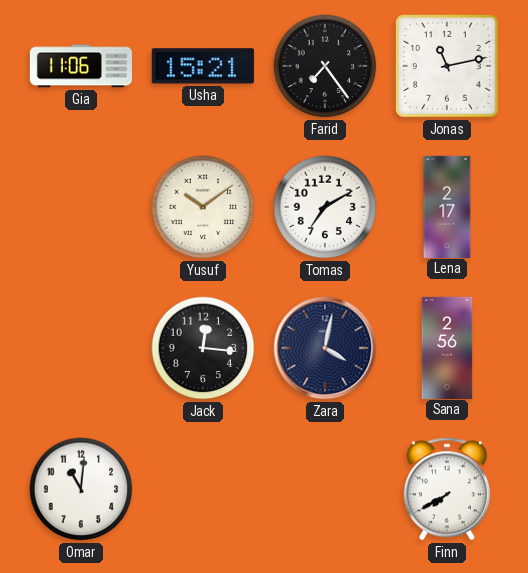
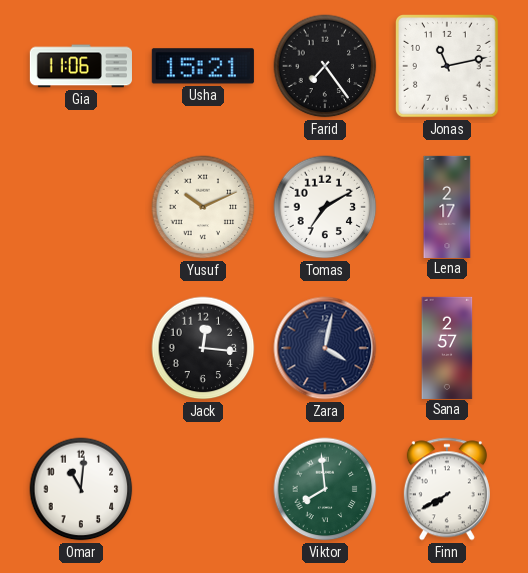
Yusuf: 10:09 -> 10:11 (203, 207)
Sana: 2:56 -> 2:57 (447, 347)
Viktor: none -> 7:59 (325, 489)
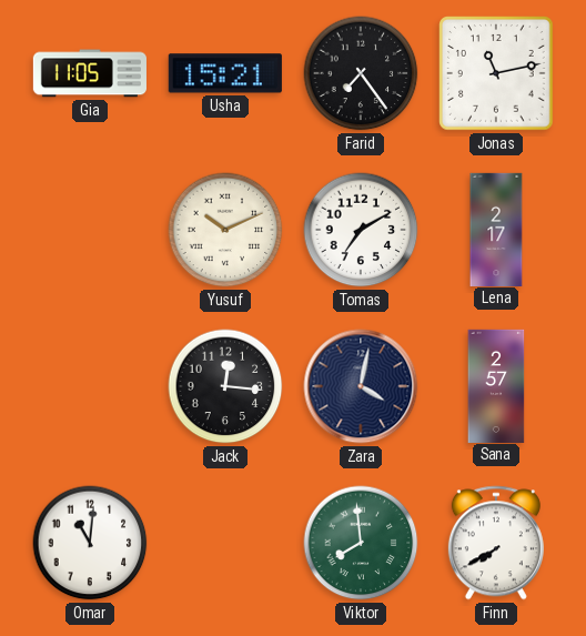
Gia: 11:06 -> 11:05 (90, 73)
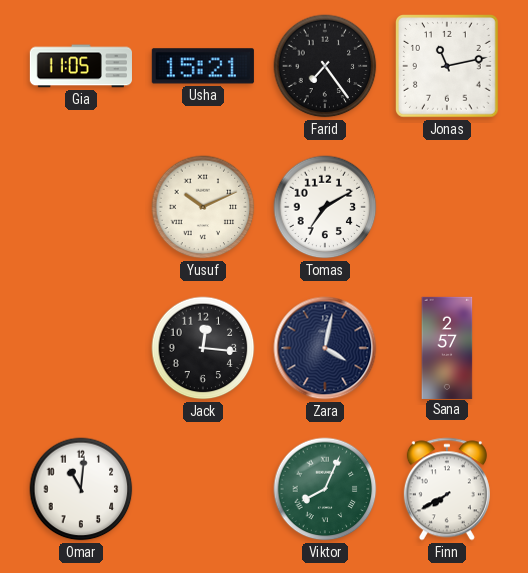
Lena: 2:17 -> none (496, 229)
Viktor: 7:59 -> 8:04 (325, 489)
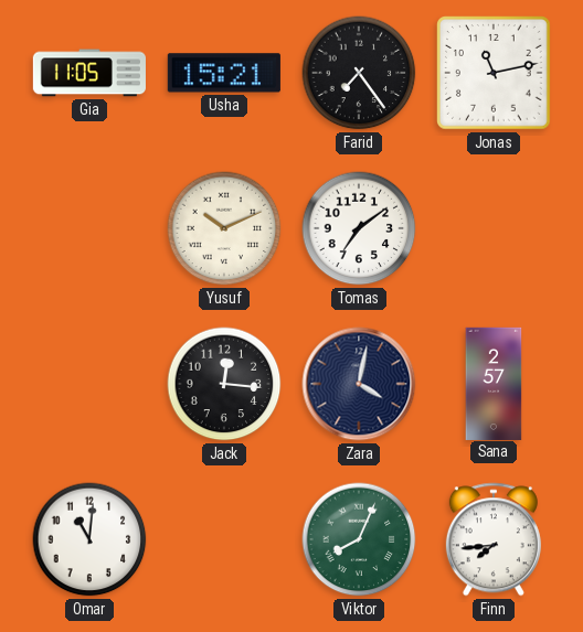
Tomas: 7:10 -> 7:09 (359, 228)
Finn: 7:40 -> 7:44 (494, 539)
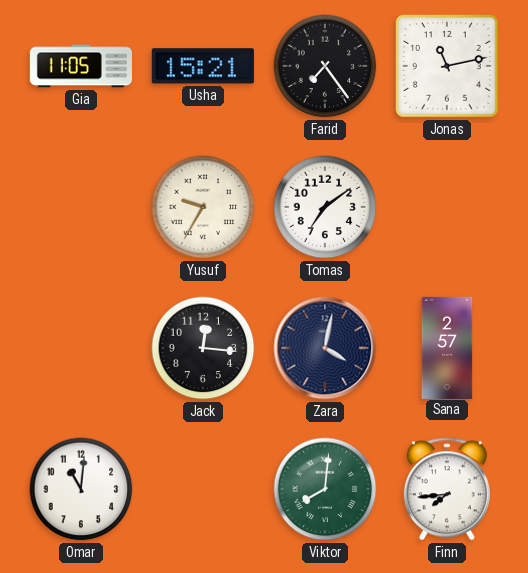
Yusuf: 10:11 -> 9:35 (203, 207)
Viktor: 8:04 -> 8:01 (325, 489)
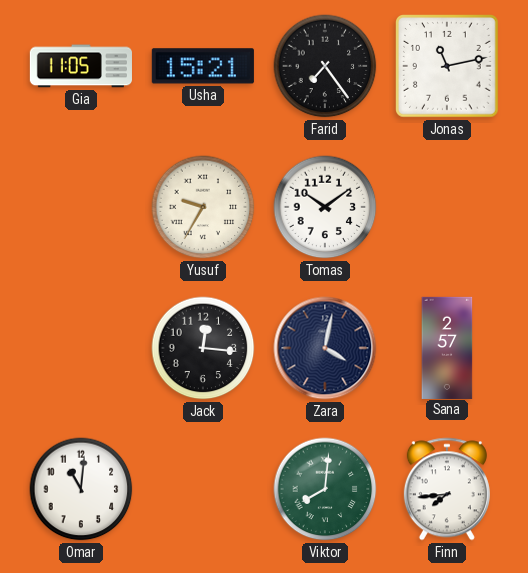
Tomas: 7:09 -> 10:09 (325, 207)
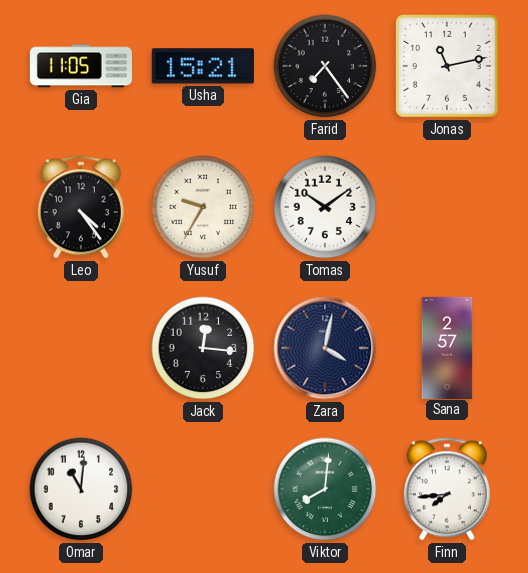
Leo: none -> 4:24 (81, 207)
